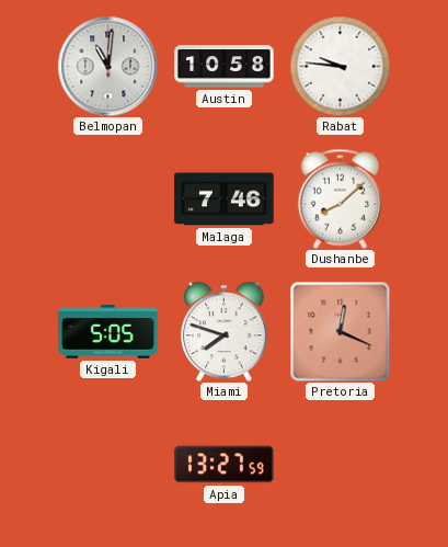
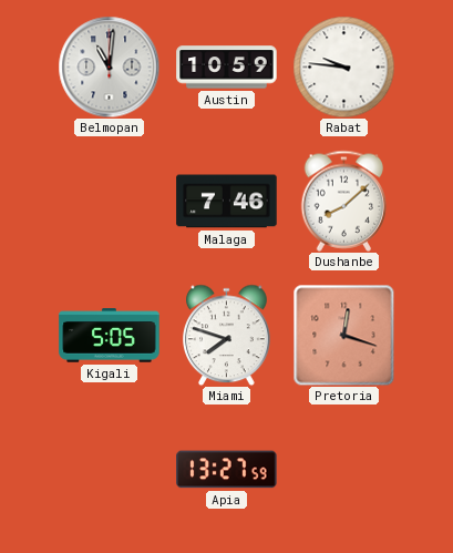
Austin: 10:58 -> 10:59 (227, 68)
Pretoria: 12:19 -> 12:18 (343, 335)
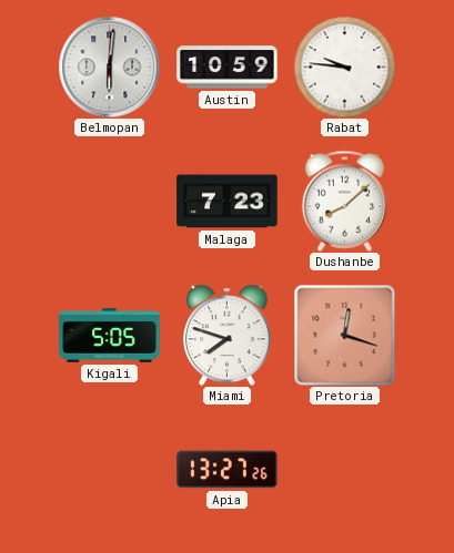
Belmopan: 11:01 -> 6:01 (109, 66)
Malaga: 7:46 -> 7:23 (228, 202)
Apia: 13:27:59 -> 13:27:26 (228, 470)
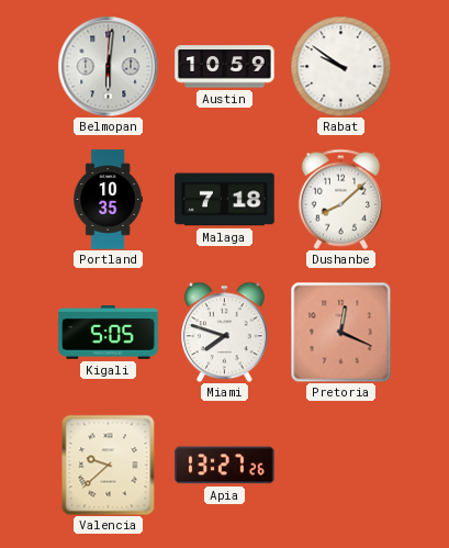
Rabat: 9:46 -> 9:51 (340, 66)
Portland: none -> 10:35 (108, 200)
Malaga: 7:23 -> 7:18 (225, 200)
Pretoria: 12:18 -> 12:19 (340, 332)
Valencia: none -> 9:38 (109, 465)
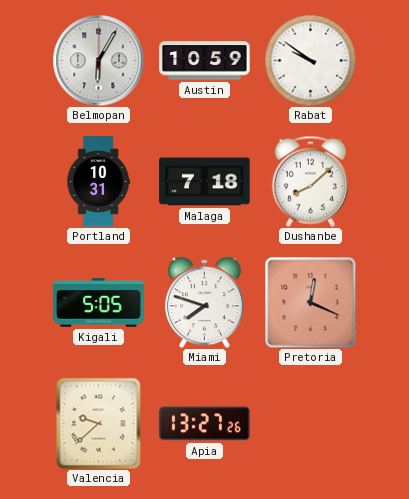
Belmopan: 6:01 -> 6:05 (98, 60)
Portland: 10:35 -> 10:31 (98, 182)
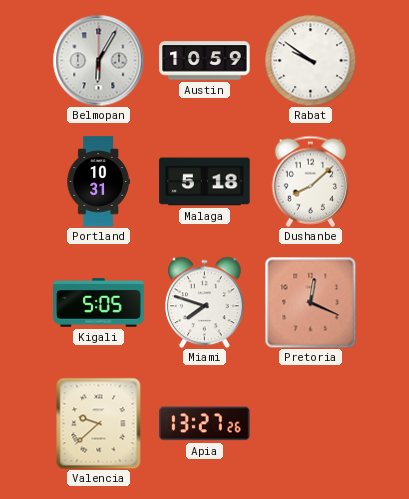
Malaga: 7:18 -> 5:18 (205, 182)
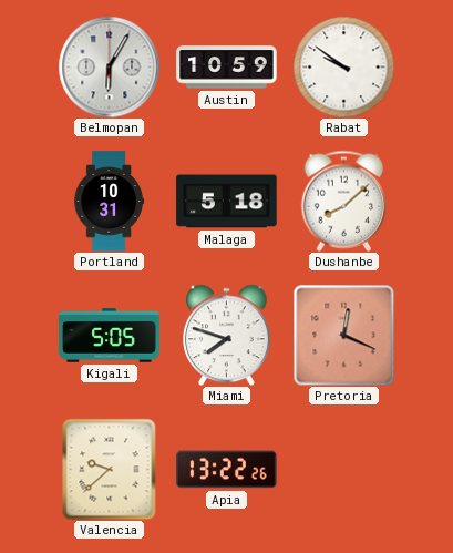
Apia: 13:27 -> 13:22 (227, 470)
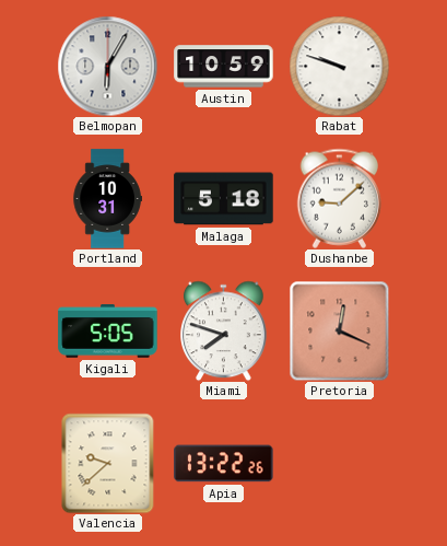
Rabat: 9:51 -> 9:48 (339, 66)
Dushanbe: 8:08 -> 9:08 (340, 198)
